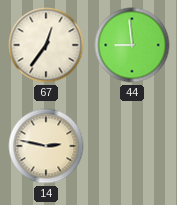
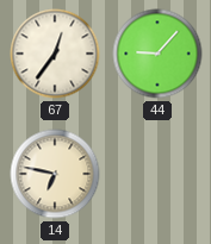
44: 8:59 -> 9:07 (157, 54)
14: 2:47 -> 6:47 (55, 174)
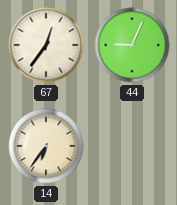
44: 9:07 -> 9:04 (132, 45)
14: 6:47 -> 6:36 (46, 146)
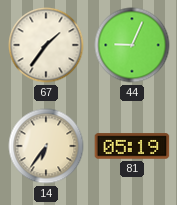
67: 12:36 -> 1:36 (46, 45)
81: none -> 05:19 (132, 146)
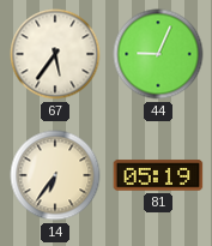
67: 1:36 -> 5:36 (55, 54)
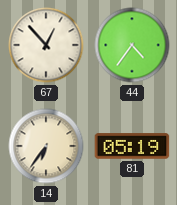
67: 5:36 -> 12:53 (46, 45)
44: 9:04 -> 4:36 (132, 45)
